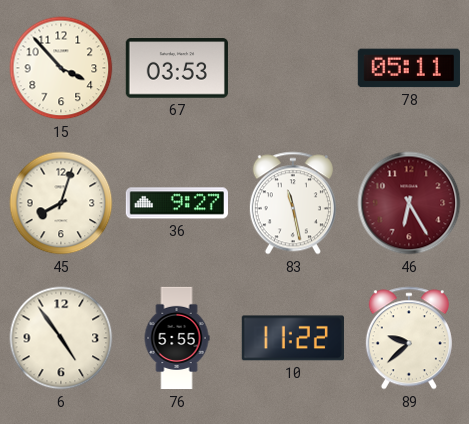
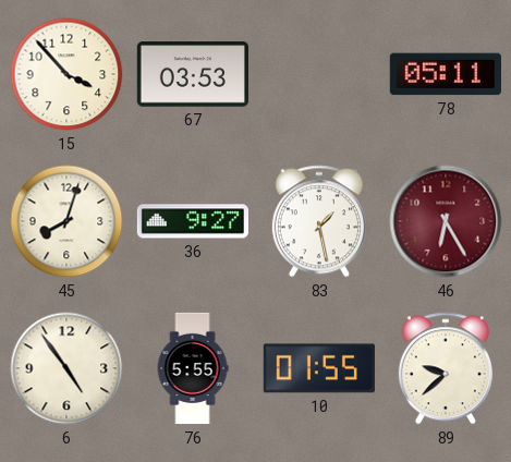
83: 11:28 -> 1:28 (319, 221)
10: 11:22 -> 01:55 (319, 368)
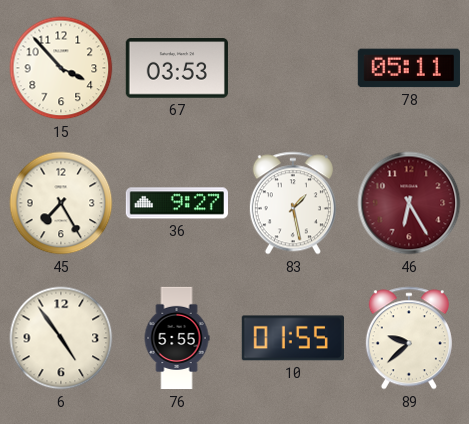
45: 8:03 -> 7:25 (61, 203)
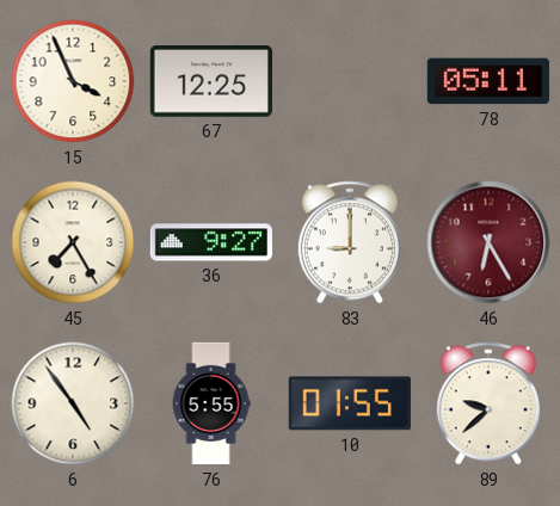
15: 3:53 -> 3:56 (73, 81)
67: 03:53 -> 12:25 (211, 81)
83: 1:28 -> 9:00 (350, 242)
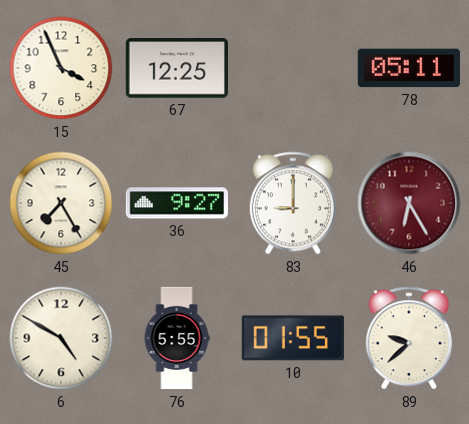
6: 4:54 -> 4:50 (61, 338)
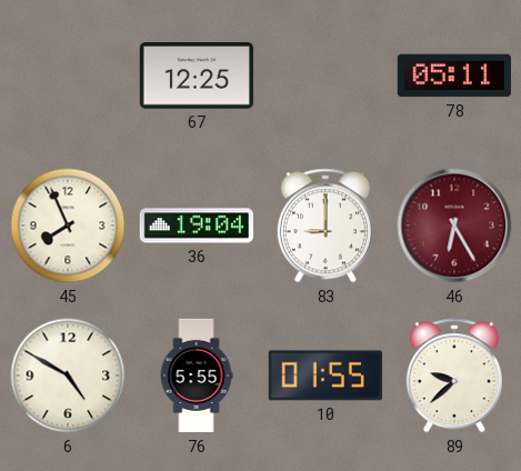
15: 3:56 -> none (61, 68)
45: 7:25 -> 7:56 (68, 226)
36: 9:27 -> 19:04 (196, 226)
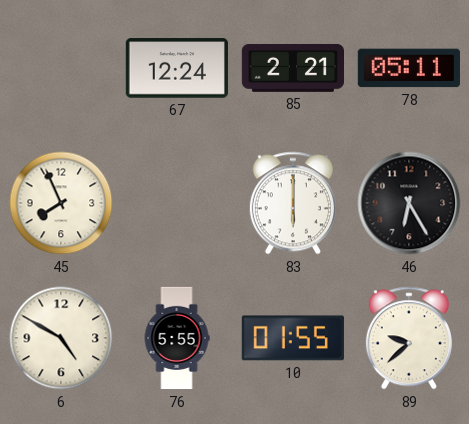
67: 12:25 -> 12:24 (177, 68)
85: none -> 2:21 (292, 68)
36: 19:04 -> none (196, 226)
83: 9:00 -> 6:00 (293, 203)
46 dial: burgundy -> black (409, 203)
